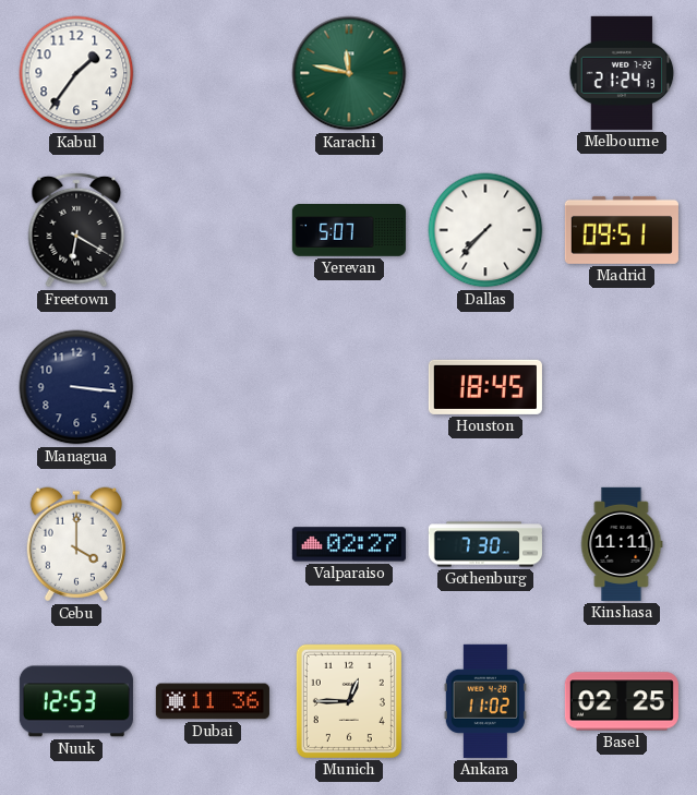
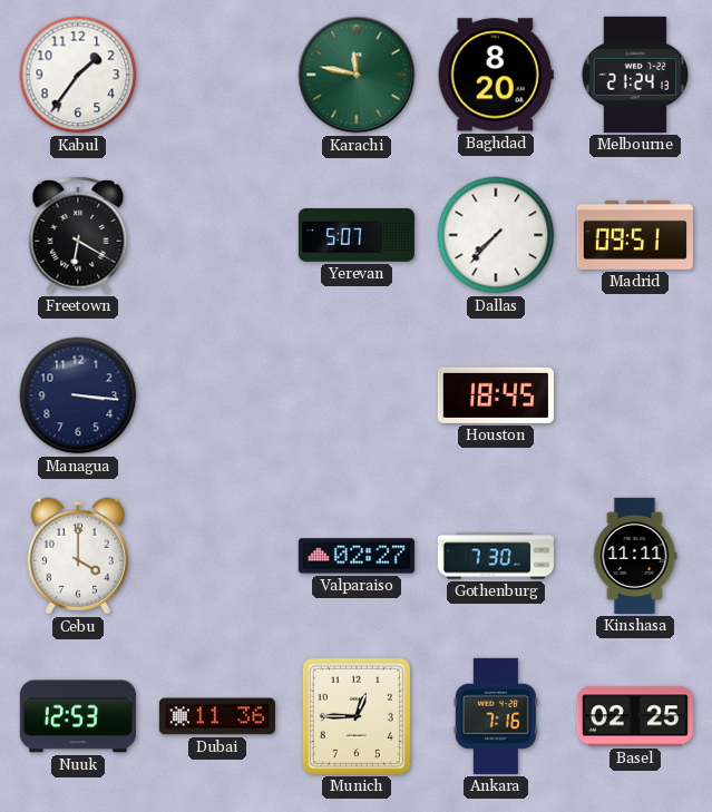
Baghdad: none -> 8:20 (496, 75)
Ankara: 11:02 -> 7:16 (496, 716)
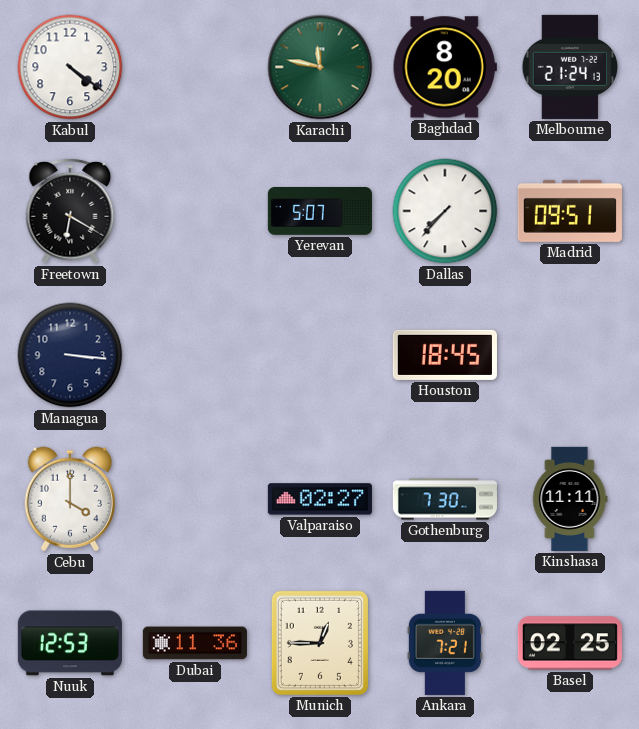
Kabul: 1:36 -> 4:21 (70, 67)
Ankara: 7:16 -> 7:21 (445, 643)
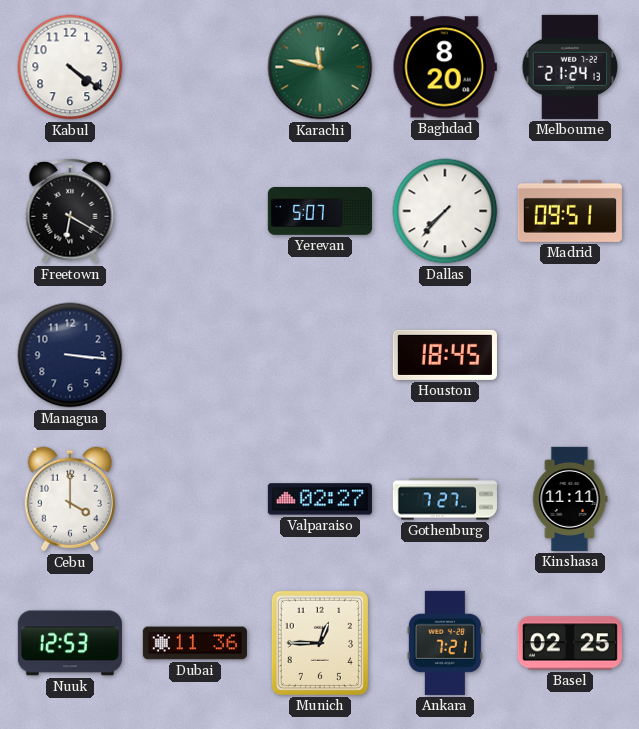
Gothenburg: 7:30 -> 7:27 (445, 499)
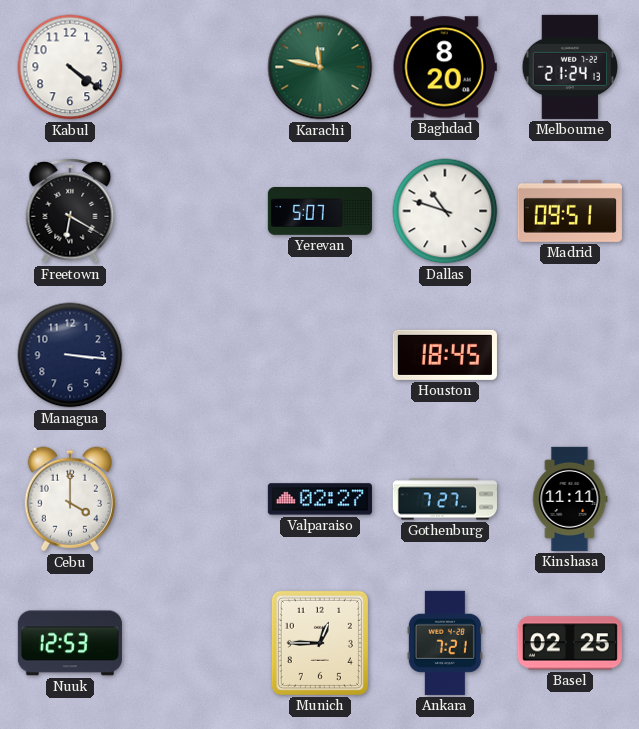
Dallas: 7:37 -> 10:48 (445, 211)
Dubai: 11:36 -> none (195, 643)
